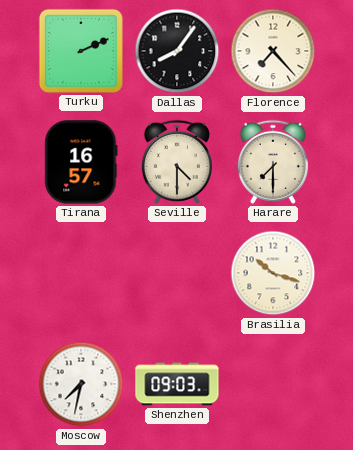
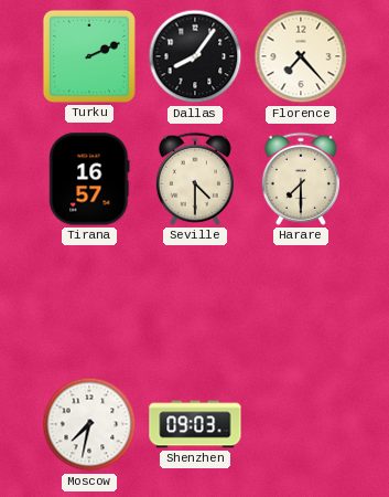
Brasilia: 10:18 -> none (273, 273)
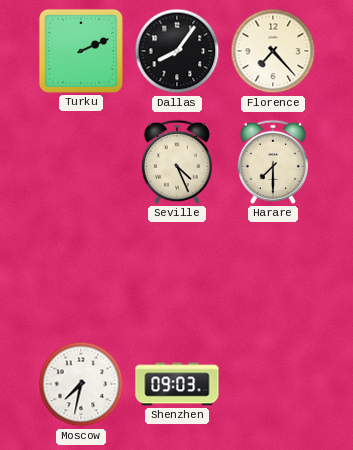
Tirana: 16:57 -> none (89, 179)
Seville: 4:30 -> 4:26 (177, 162)
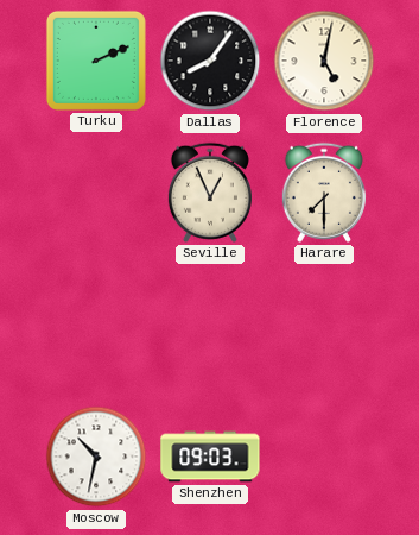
Florence: 7:23 -> 5:02 (324, 61)
Seville: 4:26 -> 12:56 (210, 193)
Moscow: 7:32 -> 10:32 (96, 457)
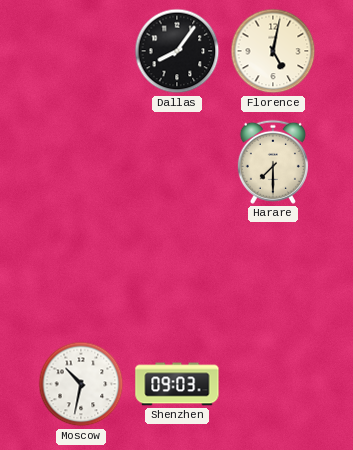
Turku: 2:11 -> none (96, 61)
Seville: 12:56 -> none (210, 193)
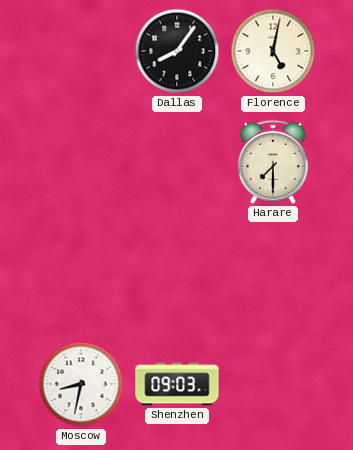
Moscow: 10:32 -> 8:32 (81, 384)
